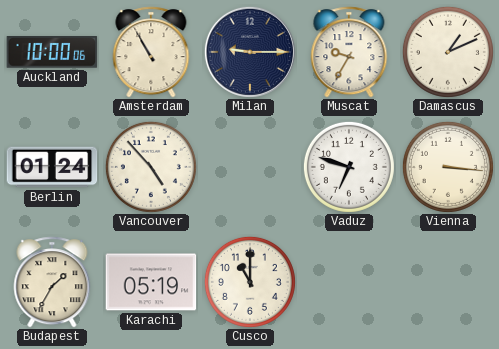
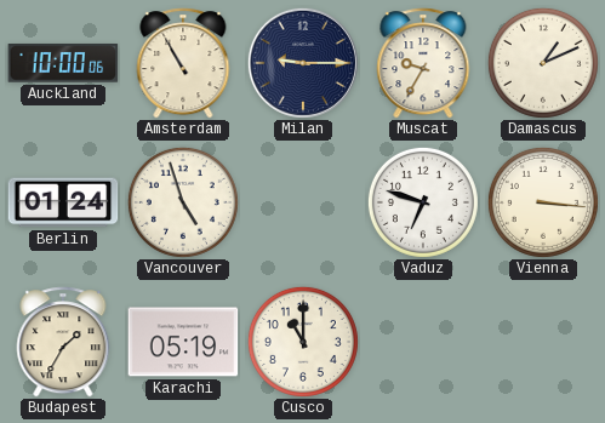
Vancouver: 4:53 -> 4:57 (183, 202)
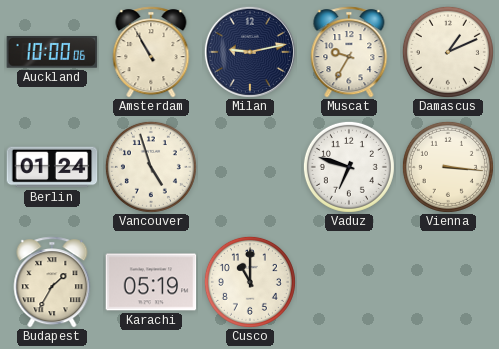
Milan: 9:15 -> 9:13 (250, 52)
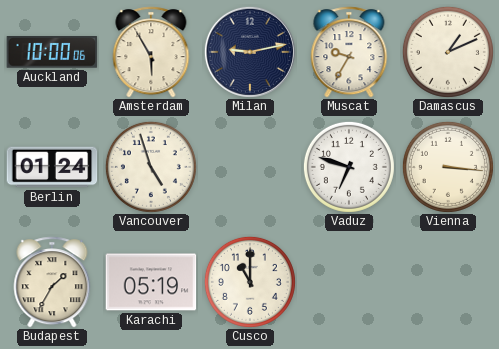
Amsterdam: 10:55 -> 5:55 (151, 52)
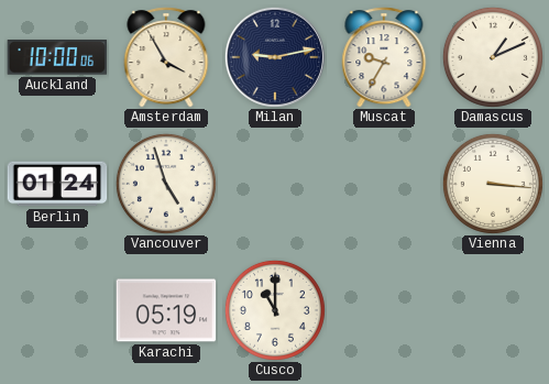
Amsterdam: 5:55 -> 3:55 (166, 57)
Vaduz: 6:48 -> none (349, 167)
Budapest: 1:35 -> none (52, 282)
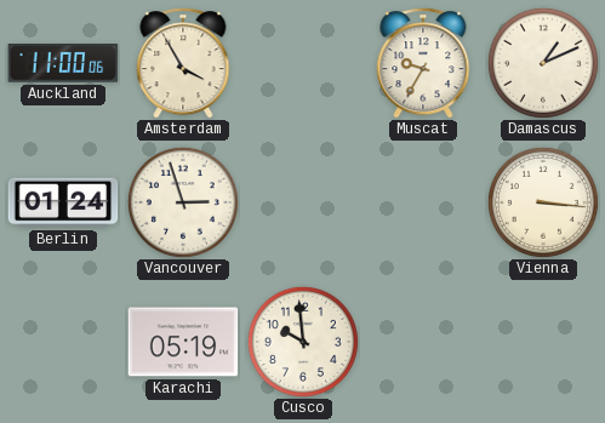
Auckland: 10:00 -> 11:00 (63, 64)
Milan: 9:13 -> none (275, 57)
Vancouver: 4:57 -> 2:57 (183, 202)
Cusco: 11:00 -> 9:59 (303, 342)
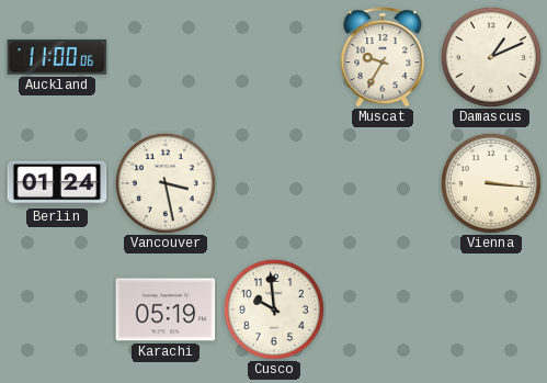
Amsterdam: 3:55 -> none (183, 63)
Vancouver: 2:57 -> 3:28 (166, 183)
